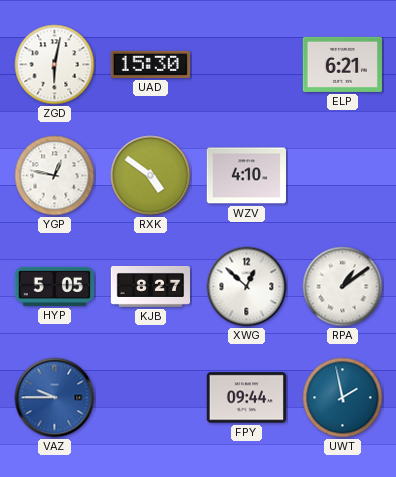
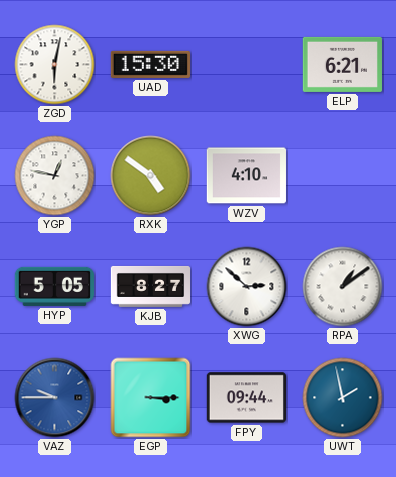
XWG: 12:52 -> 2:52 (247, 287)
EGP: none -> 3:15 (151, 398)
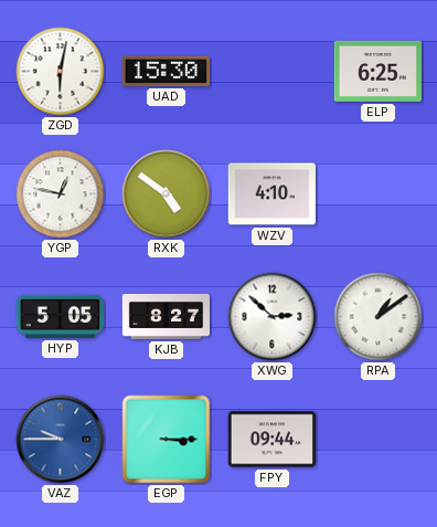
ELP: 6:21 -> 6:25 (377, 71)
UWT: 1:58 -> none (343, 398)
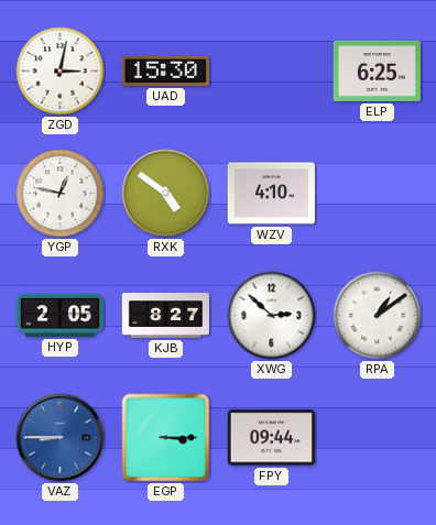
ZGD: 6:02 -> 3:02 (61, 72)
HYP: 5:05 -> 2:05 (59, 315)
VAZ: 9:45 -> 8:45 (61, 438)
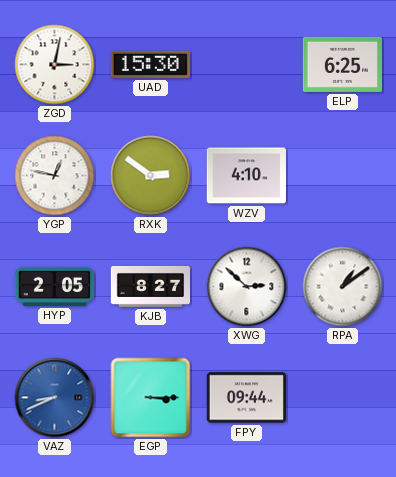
RXK: 4:51 -> 2:51 (151, 176)
VAZ: 8:45 -> 8:41 (55, 398)
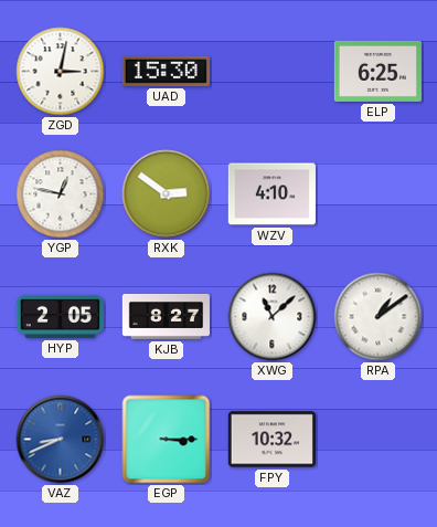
XWG: 2:52 -> 11:08 (273, 317)
FPY: 09:44 -> 10:32 (271, 440)
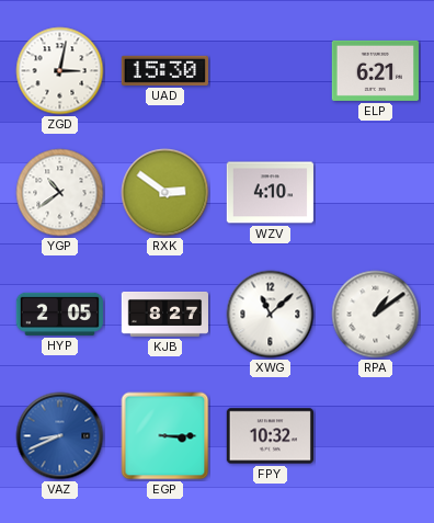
ELP: 6:25 -> 6:21 (375, 70)
YGP: 12:47 -> 10:39 (60, 193)
